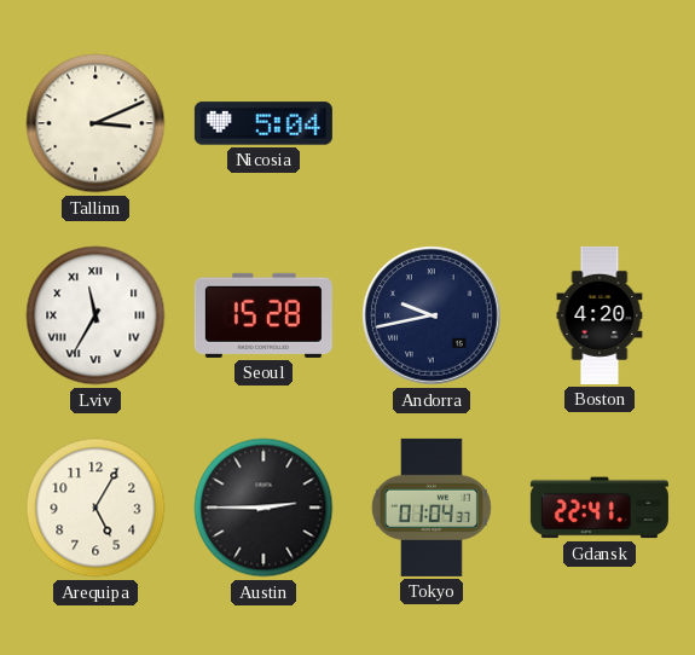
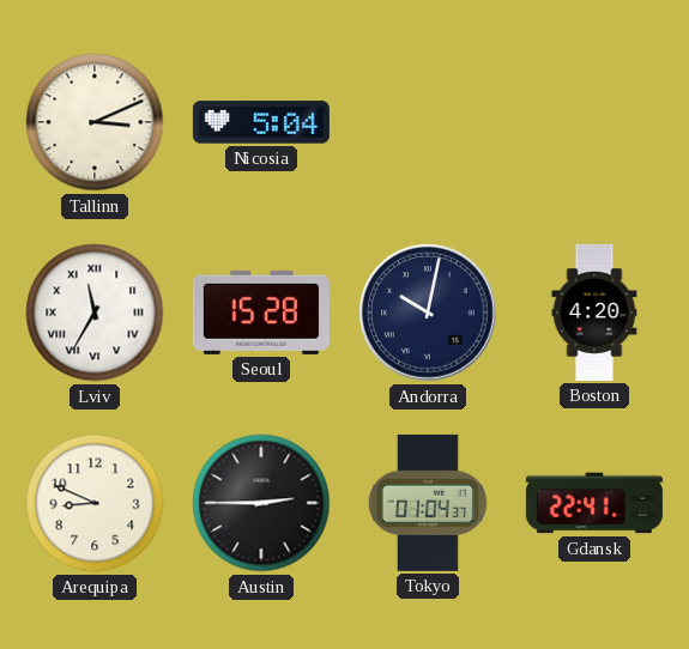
Andorra: 9:43 -> 10:02 (428, 313)
Arequipa: 5:05 -> 8:49 (95, 503)
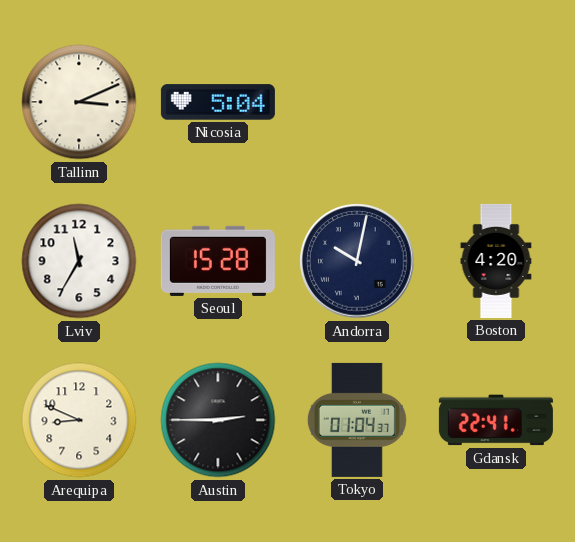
Lviv numerals: Roman -> Arabic (79, 261)
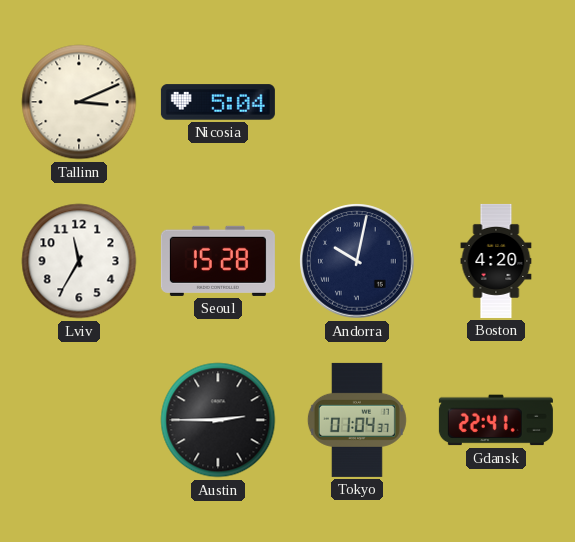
Arequipa: 8:49 -> none (79, 420)
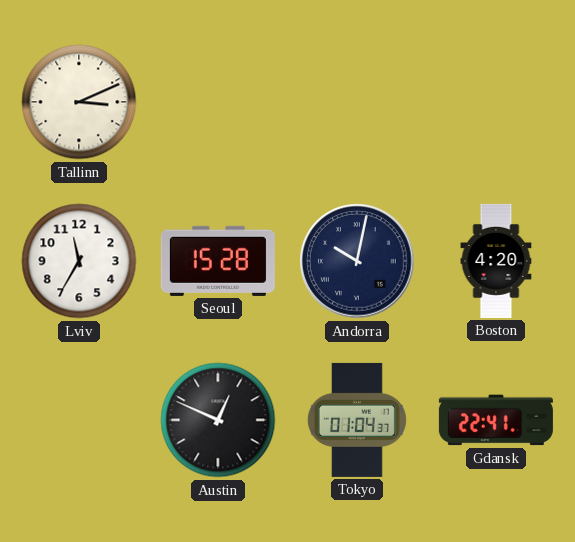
Nicosia: 5:04 -> none (218, 102)
Austin: 2:45 -> 12:49 (218, 420)
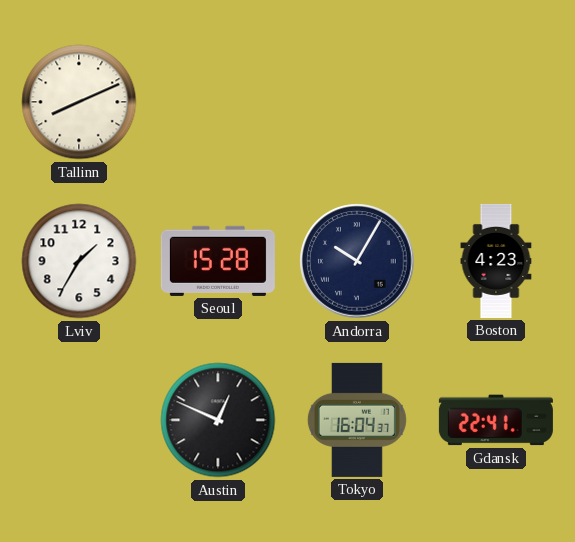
Tallinn: 3:11 -> 8:11 (79, 102)
Lviv: 11:35 -> 1:35 (79, 261)
Andorra: 10:02 -> 10:05 (357, 261)
Boston: 4:20 -> 4:23 (496, 261)
Tokyo: 01:04 -> 16:04 (357, 420)
